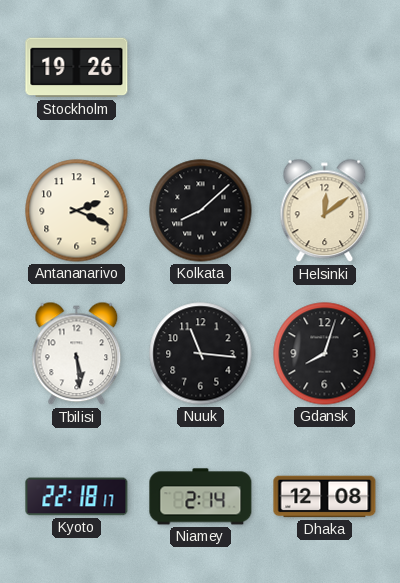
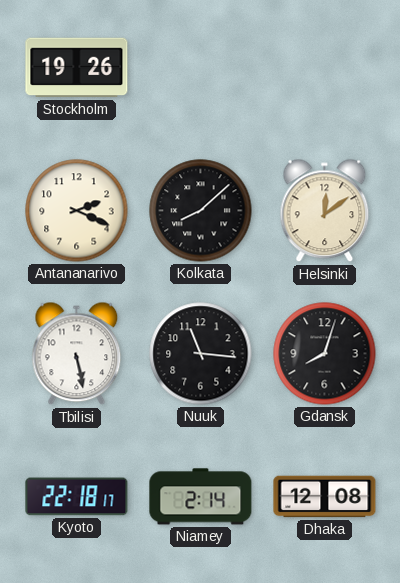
Tbilisi: 5:29 -> 5:28 (77, 354)
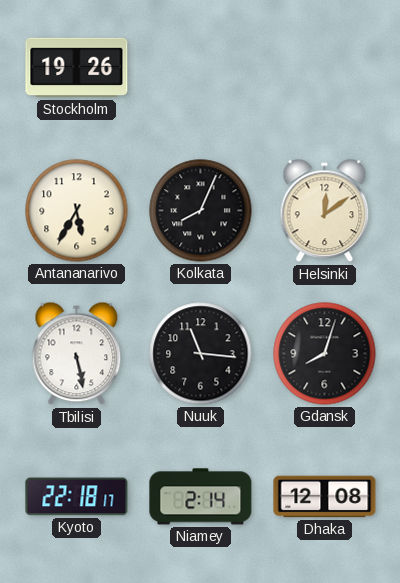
Antananarivo: 2:19 -> 5:35 (77, 211)
Kolkata: 8:08 -> 8:04 (201, 211)
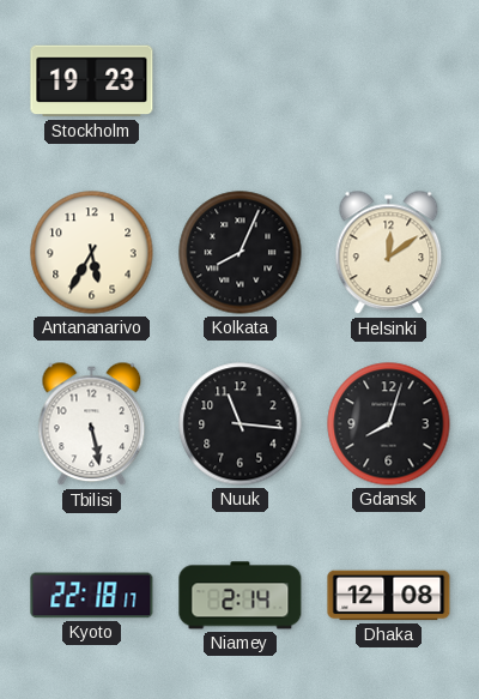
Stockholm: 19:26 -> 19:23 (92, 82)
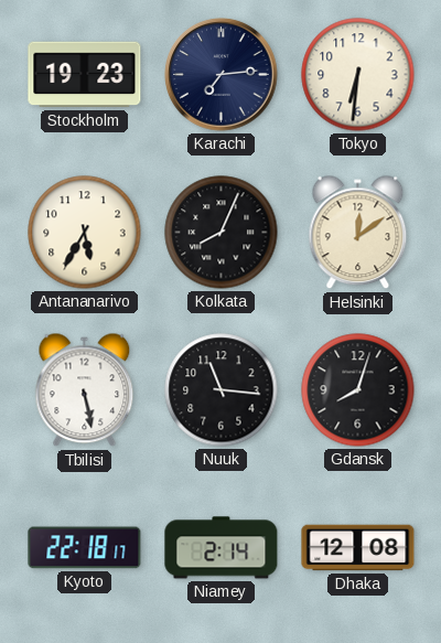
Karachi: none -> 7:14 (222, 75)
Tokyo: none -> 6:31 (358, 75)
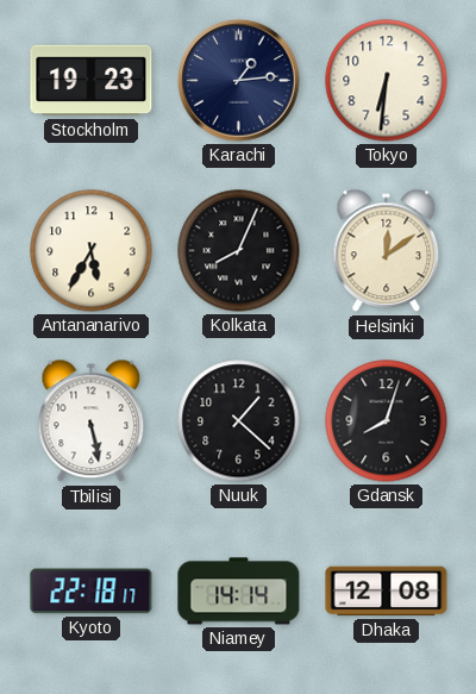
Karachi: 7:14 -> 1:14 (239, 81)
Nuuk: 11:16 -> 1:22 (239, 421)
Niamey: 2:14 -> 14:14 (239, 592)
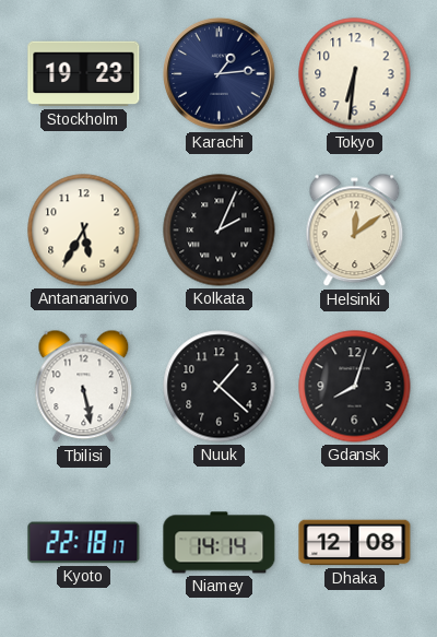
Kolkata: 8:04 -> 2:04 (220, 231)
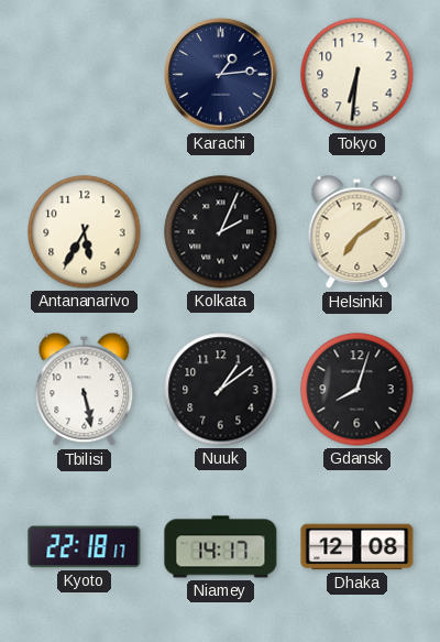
Stockholm: 19:23 -> none (84, 74)
Helsinki: 12:09 -> 7:09 (358, 232)
Nuuk: 1:22 -> 1:09 (221, 390)
Niamey: 14:14 -> 14:17 (221, 547)
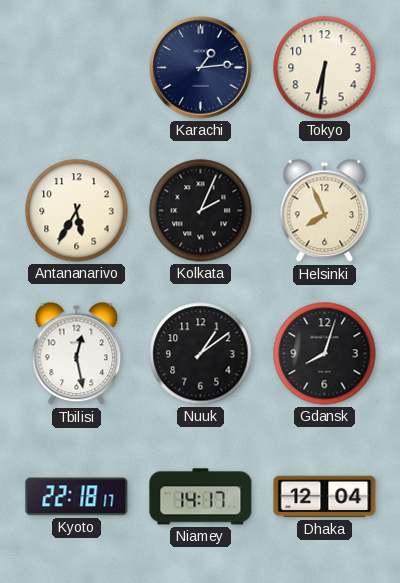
Helsinki: 7:09 -> 7:56 (325, 211)
Tbilisi: 5:28 -> 12:28 (77, 354)
Dhaka: 12:08 -> 12:04 (325, 497)
